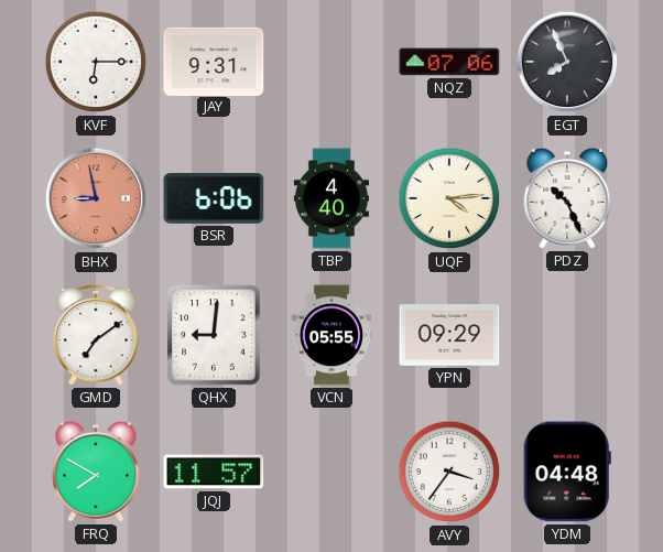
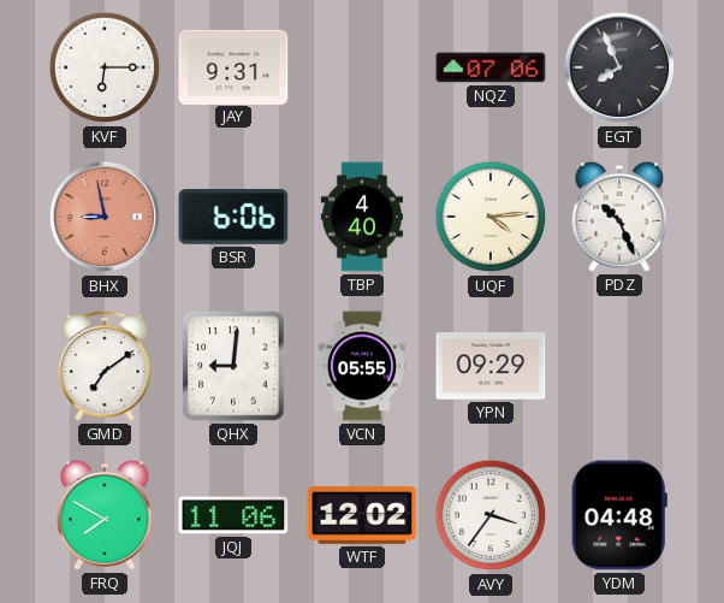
JQJ: 11:57 -> 11:06 (233, 515)
WTF: none -> 12:02 (362, 516)
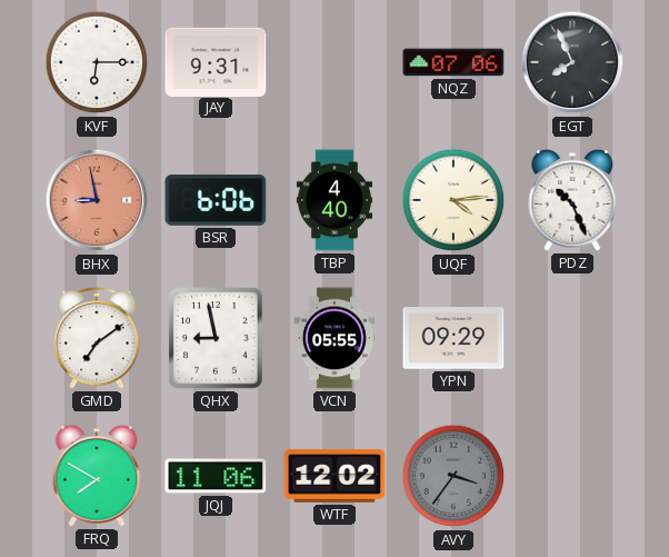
QHX: 9:01 -> 8:58 (216, 338)
AVY dial: white -> grey (453, 476)
YDM: 04:48 -> none (619, 515)
